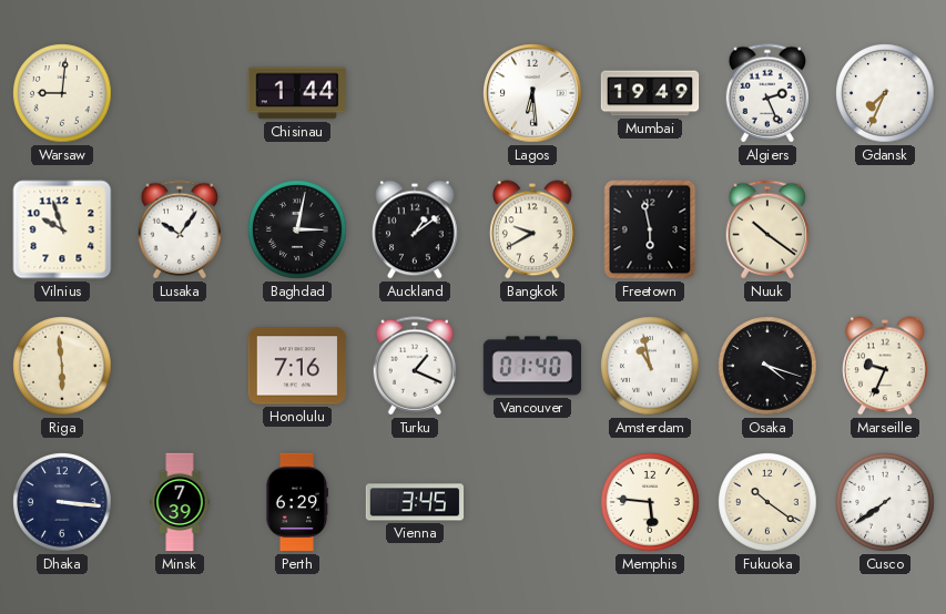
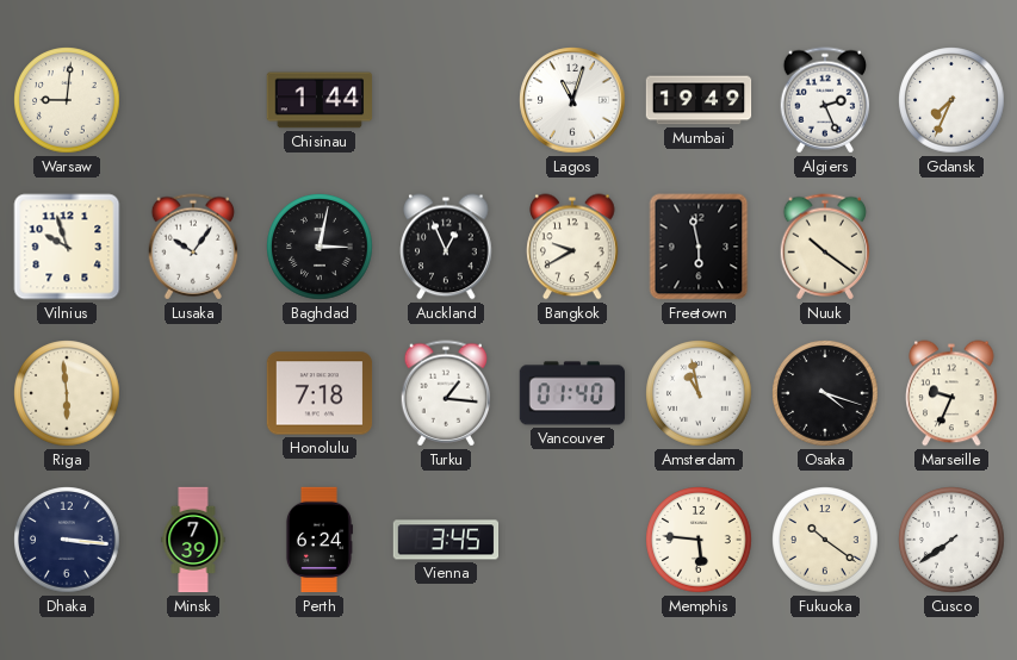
Lagos: 6:29 -> 11:03 (572, 100)
Auckland: 1:09 -> 12:56 (446, 247)
Honolulu: 7:16 -> 7:18 (320, 393)
Turku: 1:19 -> 1:16 (446, 393)
Perth: 6:29 -> 6:24 (318, 540)
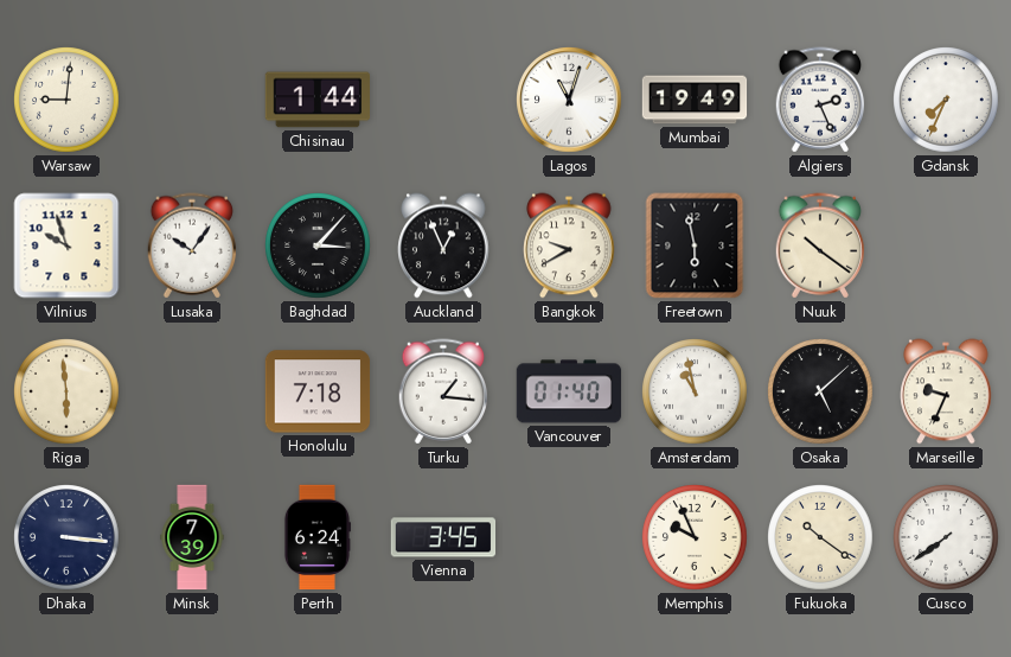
Baghdad: 3:02 -> 3:07 (318, 245)
Osaka: 4:18 -> 5:08 (820, 391)
Memphis: 5:46 -> 9:56 (695, 537)
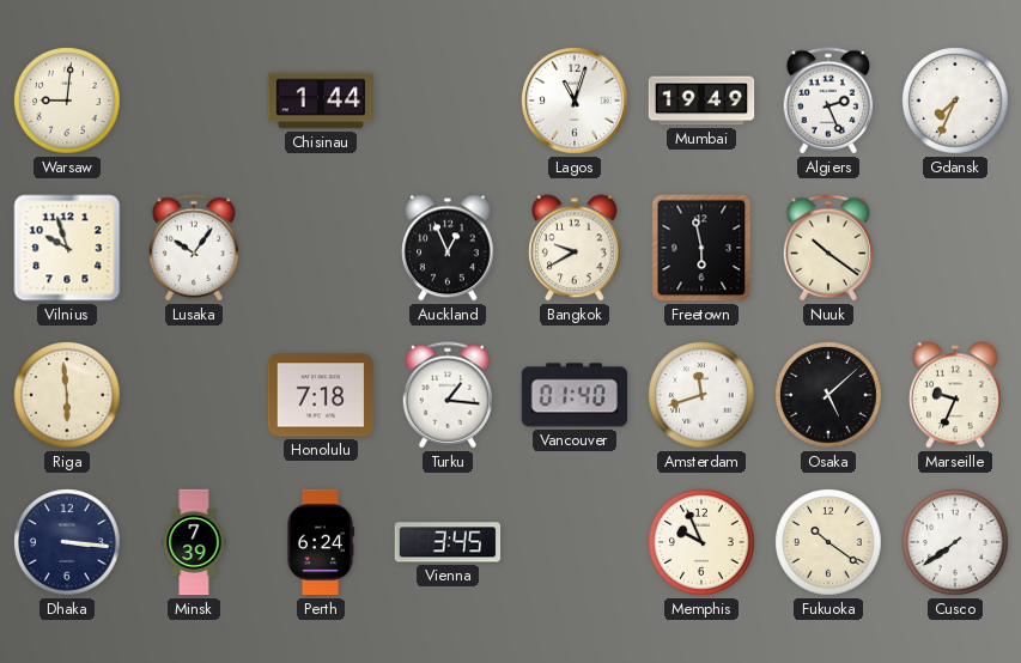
Baghdad: 3:07 -> none (318, 245)
Amsterdam: 10:58 -> 11:42 (701, 395)
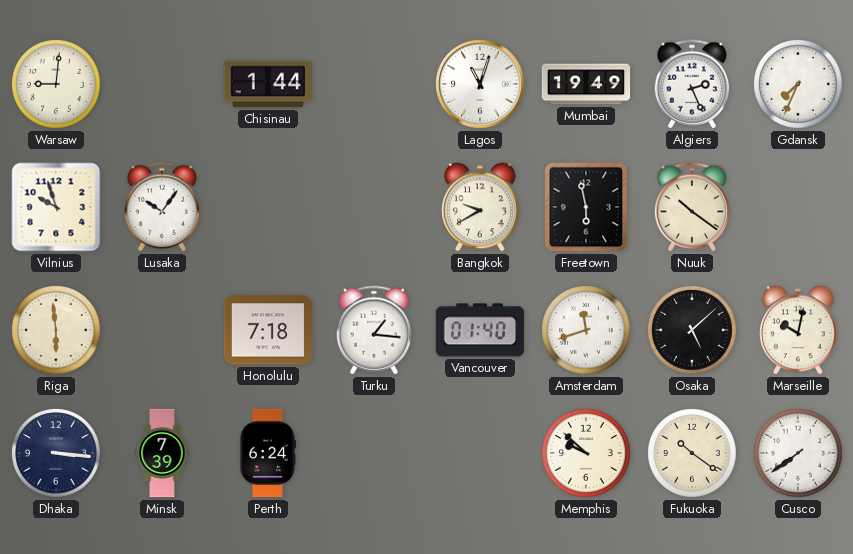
Auckland: 12:56 -> none (448, 248)
Marseille: 9:34 -> 10:02 (798, 330)
Vienna: 3:45 -> none (448, 542)
Memphis: 9:56 -> 9:52 (586, 453)
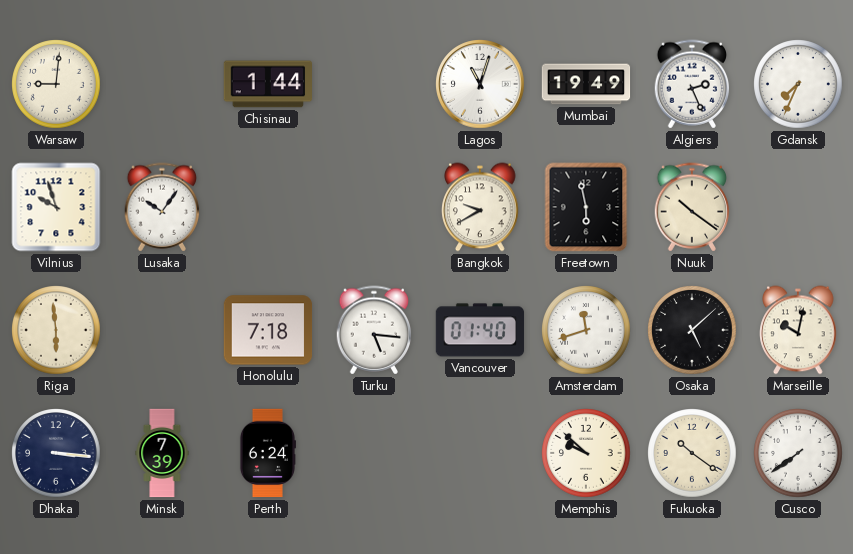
Turku: 1:16 -> 5:16 (374, 330)
